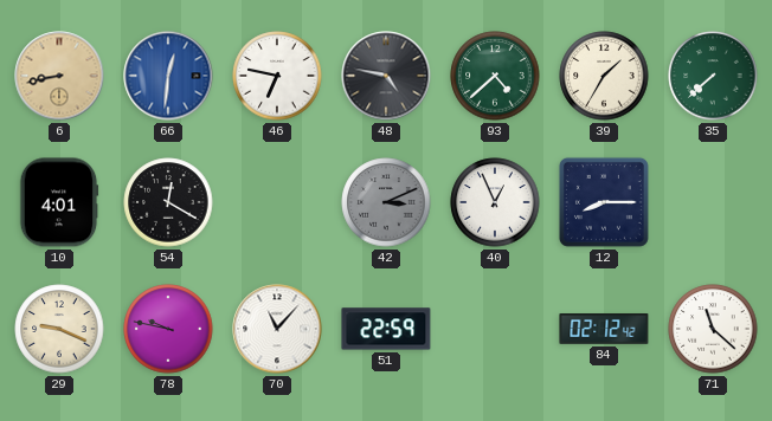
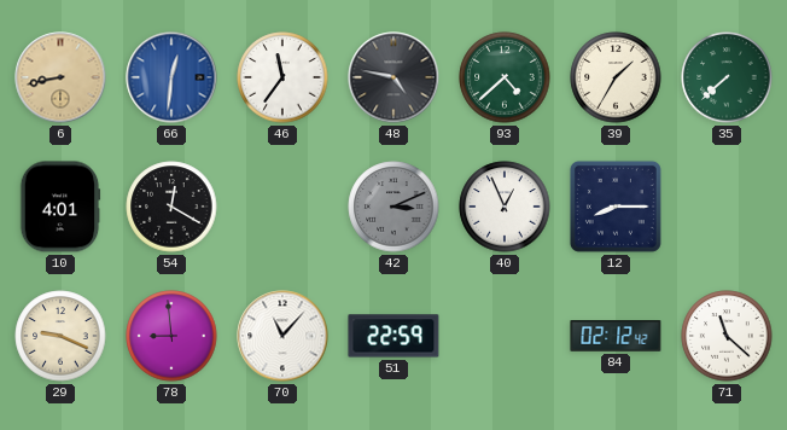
46: 6:47 -> 11:36 (282, 77)
78: 9:47 -> 8:59 (171, 336)
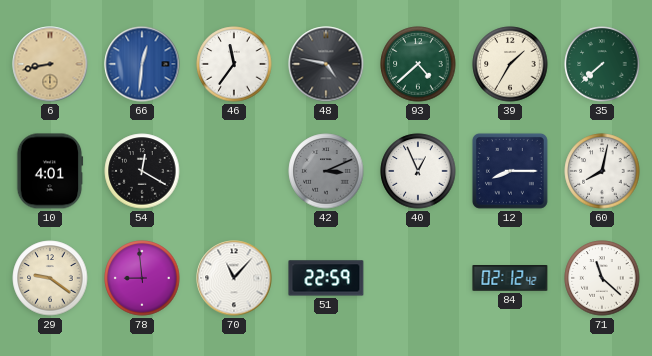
60: none -> 8:02 (602, 171)
29: 9:19 -> 9:21 (50, 278)
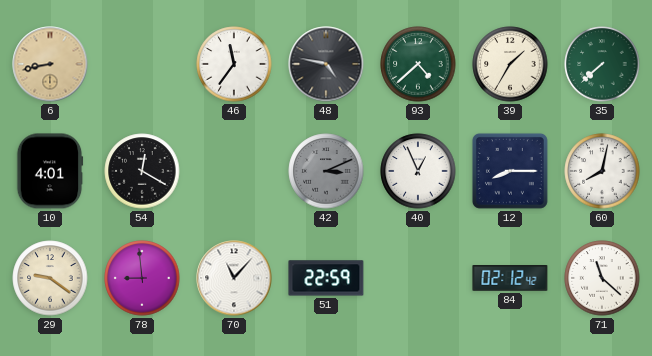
66: 12:31 -> none (142, 64)
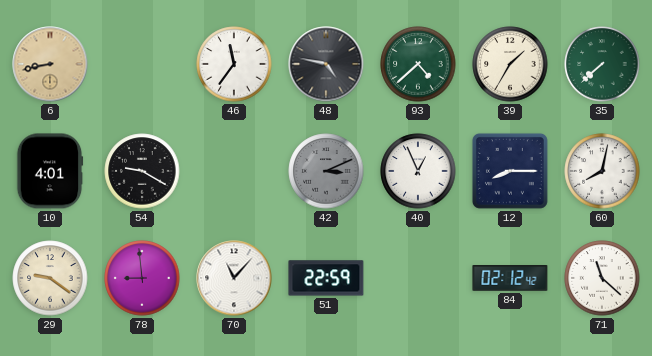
54: 12:20 -> 9:20 (142, 171)
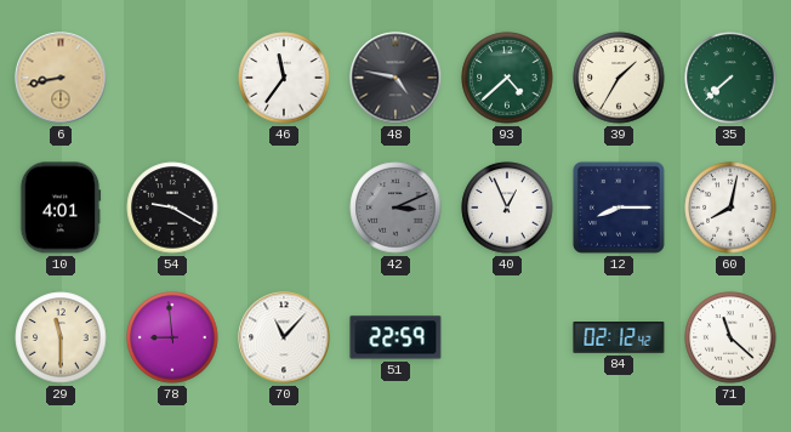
29: 9:21 -> 11:30 (61, 337)
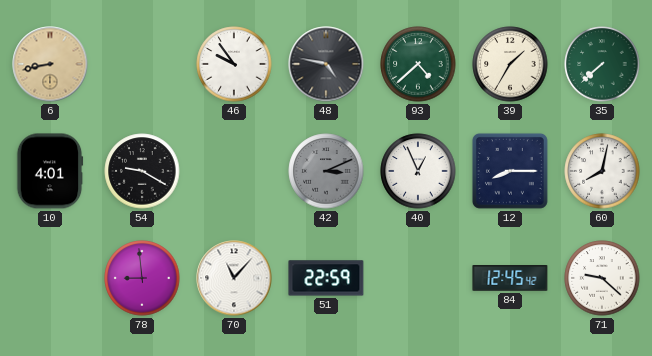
46: 11:36 -> 9:54 (234, 64)
29: 11:30 -> none (61, 337)
84: 02:12 -> 12:45 (510, 278)
71: 11:22 -> 9:22 (602, 278)
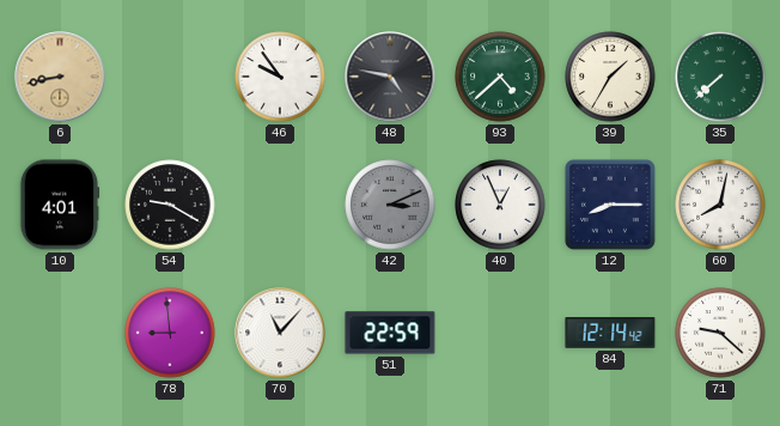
84: 12:45 -> 12:14 (610, 333)
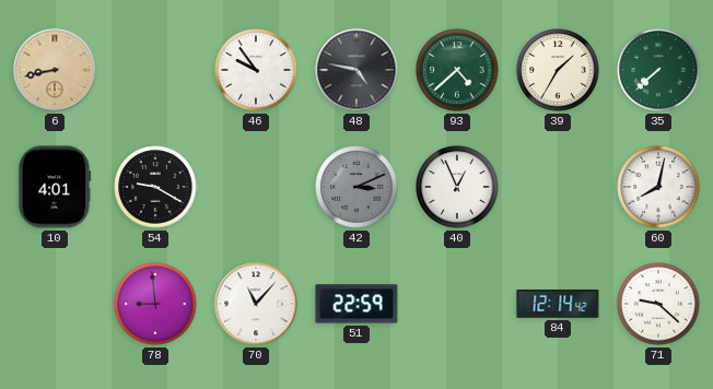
12: 8:15 -> none (610, 205)
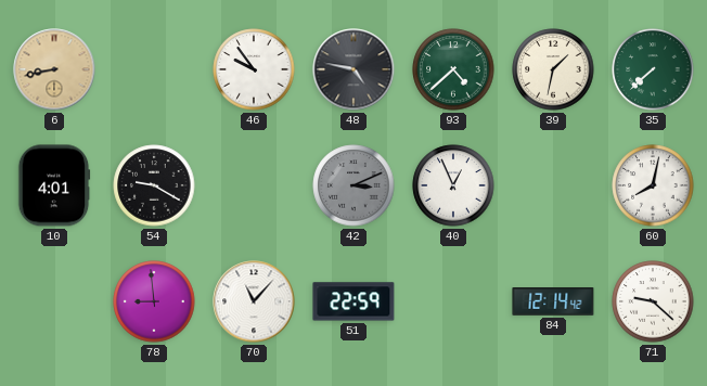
39: 1:35 -> 1:32 (553, 69)
